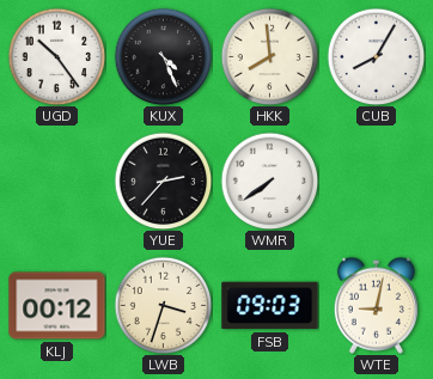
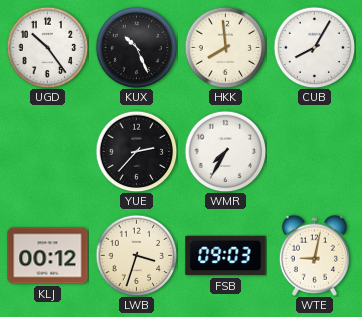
KUX: 4:26 -> 10:26 (136, 47)
WMR: 7:39 -> 7:35 (225, 151)
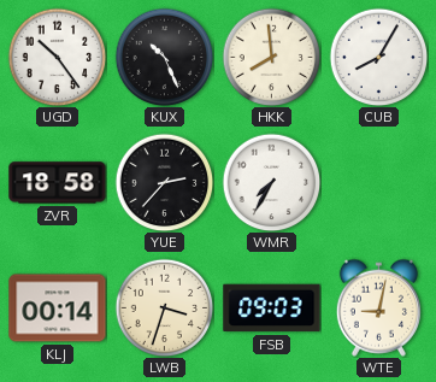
ZVR: none -> 18:58 (58, 183)
KLJ: 00:12 -> 00:14 (58, 308)
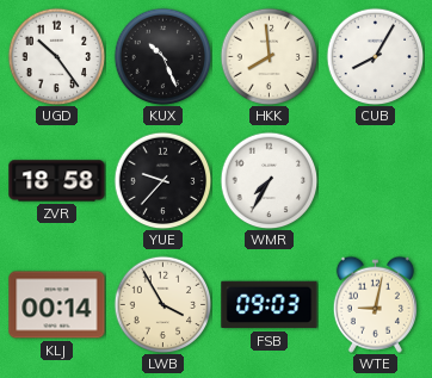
YUE: 2:37 -> 9:37 (162, 180)
LWB: 3:33 -> 3:55 (162, 304)
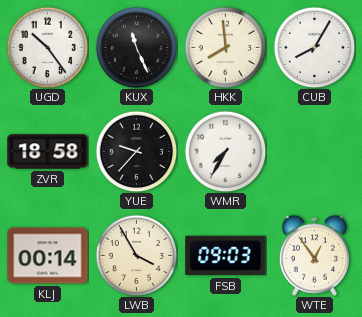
KUX: 10:26 -> 11:26 (136, 47)
WTE: 9:02 -> 12:54 (314, 255)
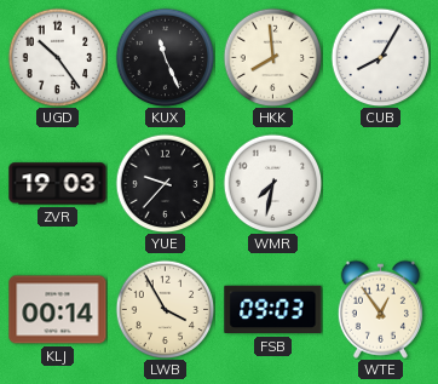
ZVR: 18:58 -> 19:03 (58, 184)
WMR: 7:35 -> 7:32 (272, 183)
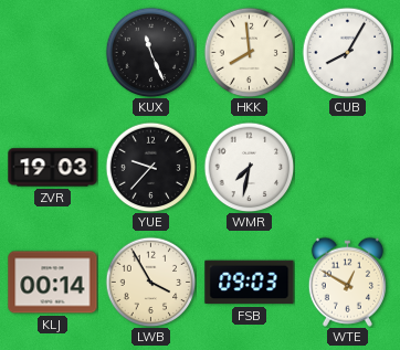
UGD: 10:24 -> none (57, 57)
WTE: 12:54 -> 12:50 (347, 282)
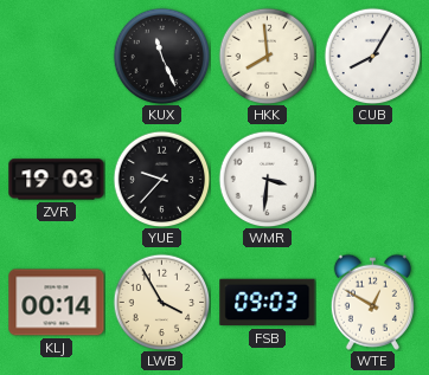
WMR: 7:32 -> 3:31 (267, 179)
